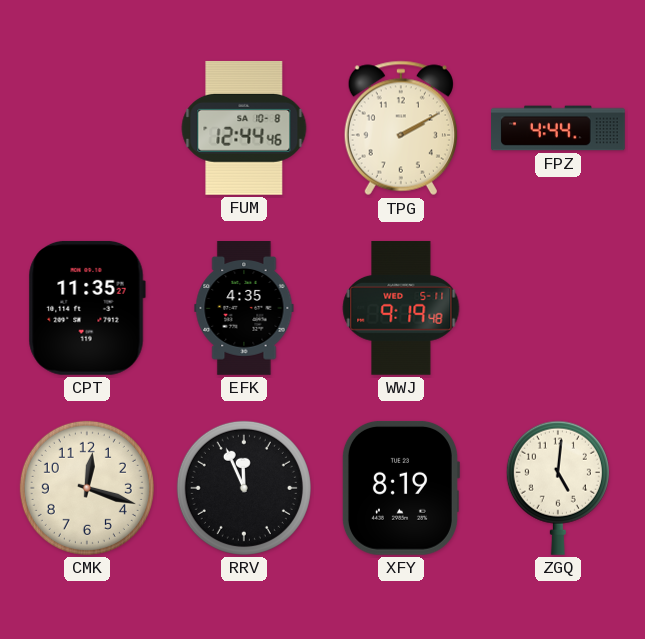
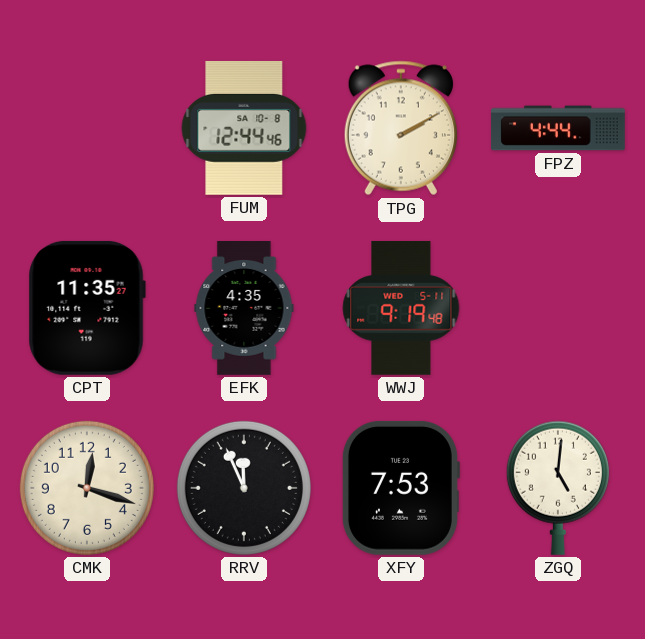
XFY: 8:19 -> 7:53 (400, 488)
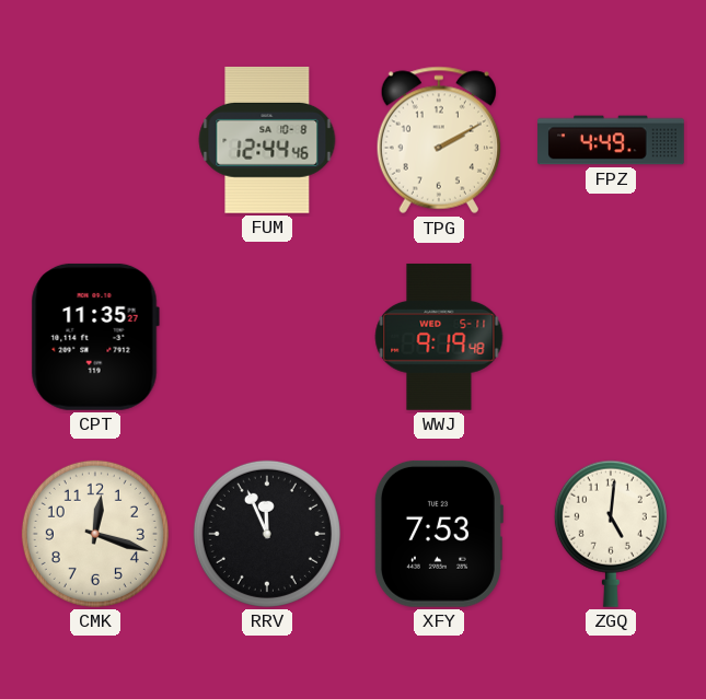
FPZ: 4:44 -> 4:49 (611, 140)
EFK: 4:35 -> none (244, 309)
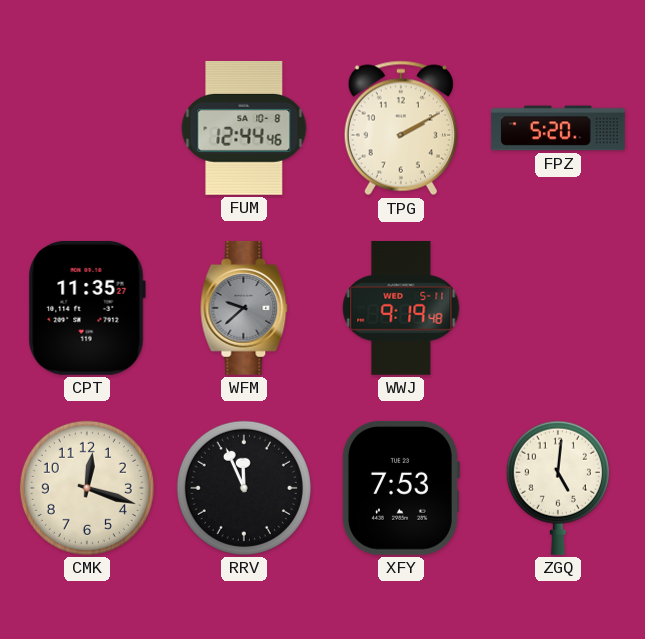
FPZ: 4:49 -> 5:20 (558, 128)
WFM: none -> 9:38 (244, 309)
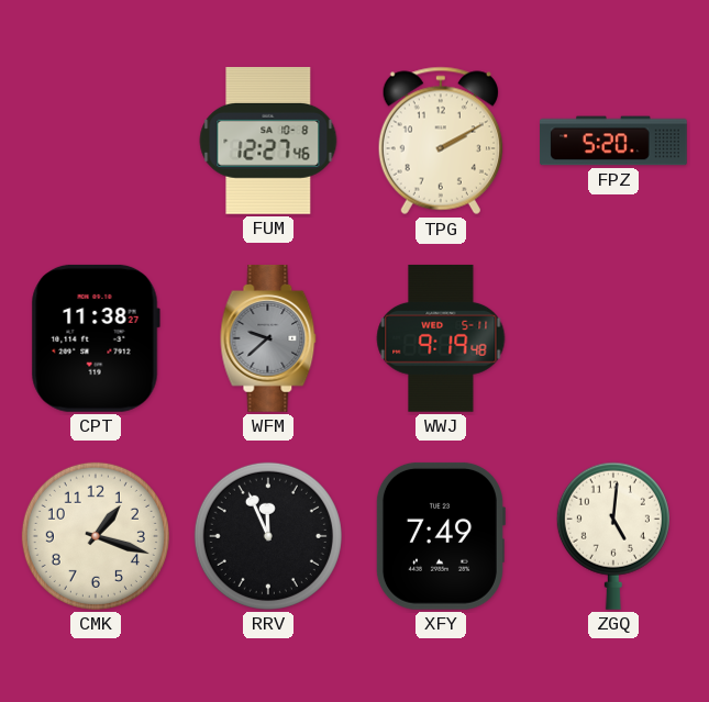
FUM: 12:44 -> 12:27 (268, 141)
CPT: 11:35 -> 11:38 (96, 338)
CMK: 12:18 -> 1:18 (96, 536)
XFY: 7:53 -> 7:49 (440, 536)
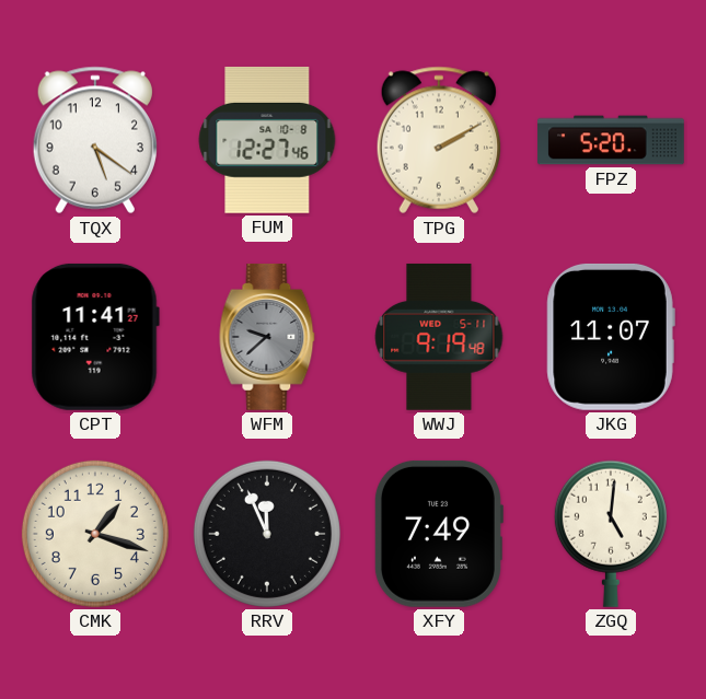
TQX: none -> 5:21 (95, 140)
CPT: 11:38 -> 11:41 (95, 337)
JKG: none -> 11:07 (611, 337)
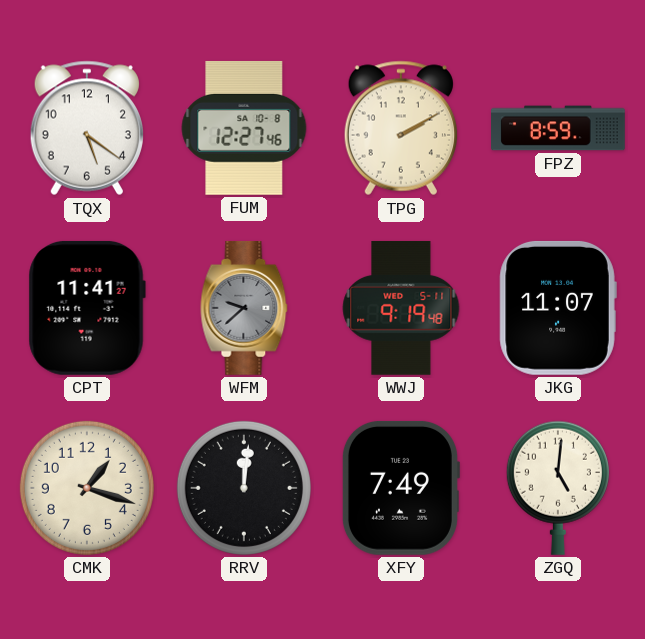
FPZ: 5:20 -> 8:59 (558, 128)
RRV: 11:56 -> 12:01 (244, 488)
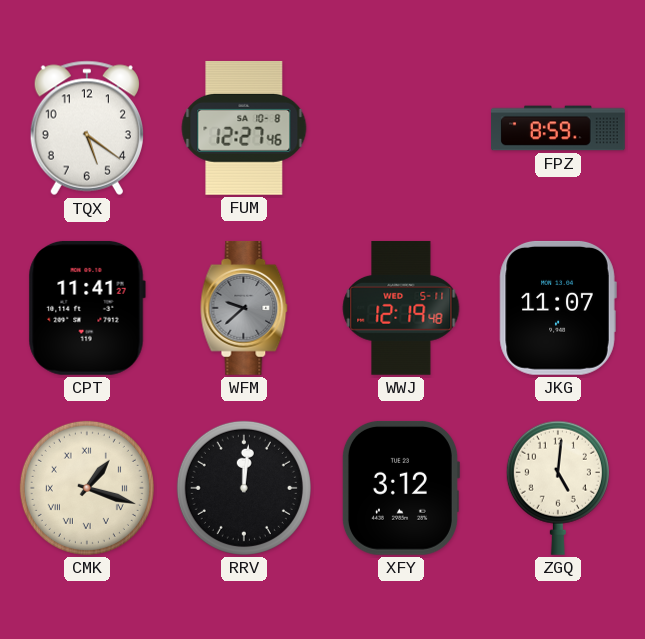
TPG: 2:10 -> none (401, 128)
WWJ: 9:19 -> 12:19 (401, 308)
CMK numerals: Arabic -> Roman (87, 488)
XFY: 7:49 -> 3:12 (400, 488)
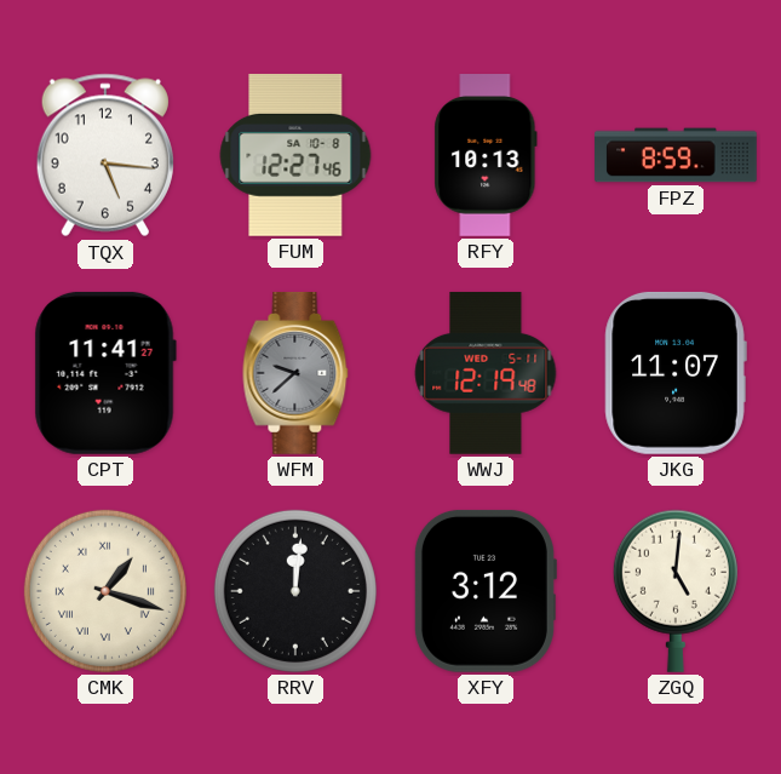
TQX: 5:21 -> 5:16 (105, 155)
RFY: none -> 10:13 (486, 156)
